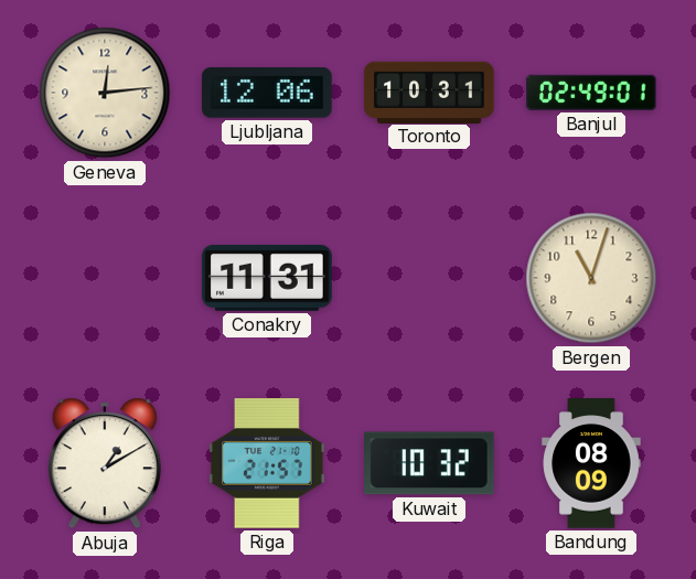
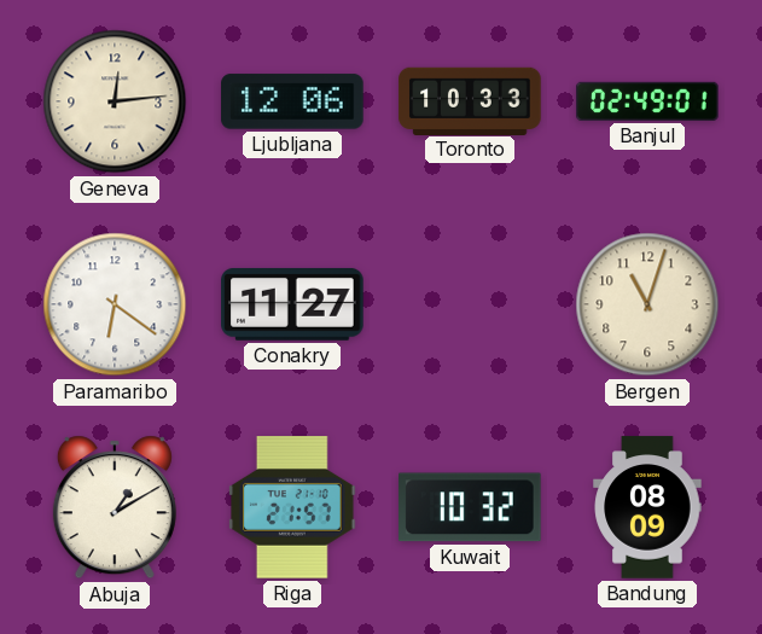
Toronto: 10:31 -> 10:33 (470, 100)
Paramaribo: none -> 6:21 (115, 304)
Conakry: 11:31 -> 11:27 (292, 304)
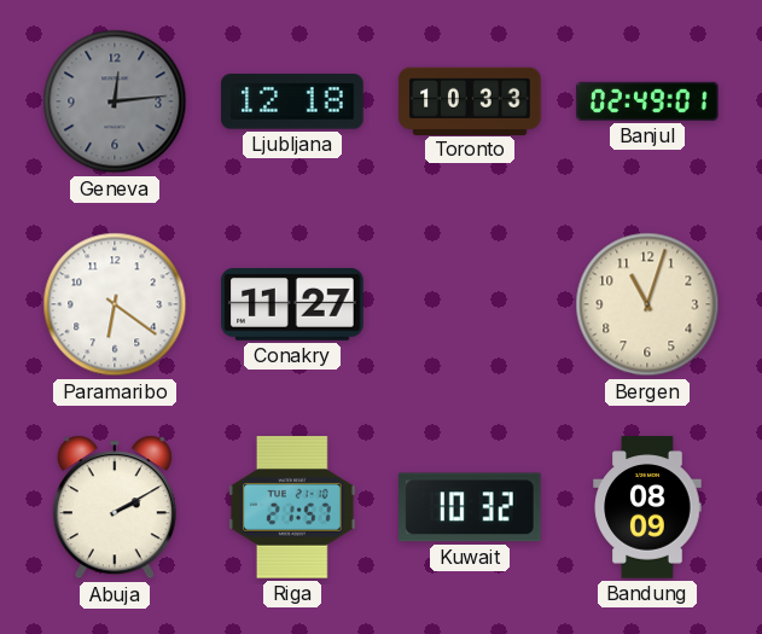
Geneva dial: cream -> grey (115, 101)
Ljubljana: 12:06 -> 12:18 (292, 101)
Abuja: 1:10 -> 2:10 (115, 507)
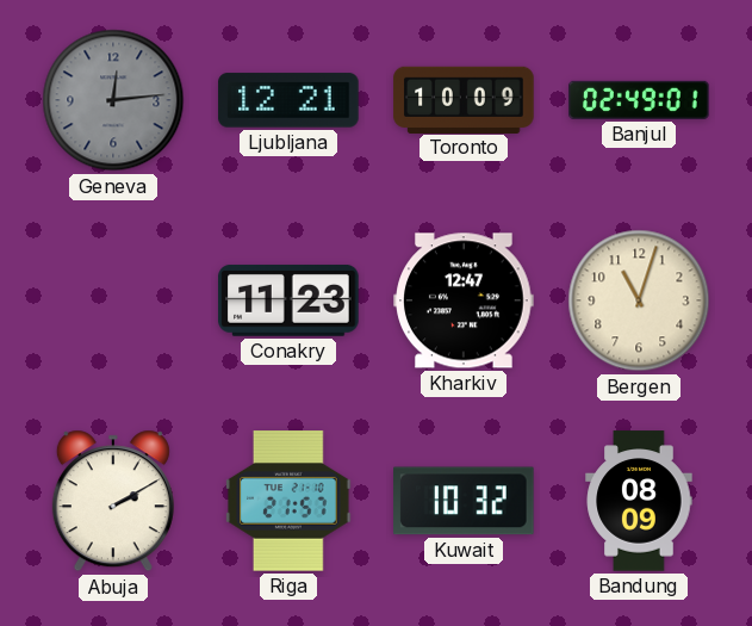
Ljubljana: 12:18 -> 12:21 (288, 100)
Toronto: 10:33 -> 10:09 (464, 99)
Paramaribo: 6:21 -> none (115, 304)
Conakry: 11:27 -> 11:23 (288, 300)
Kharkiv: none -> 12:47 (464, 300)
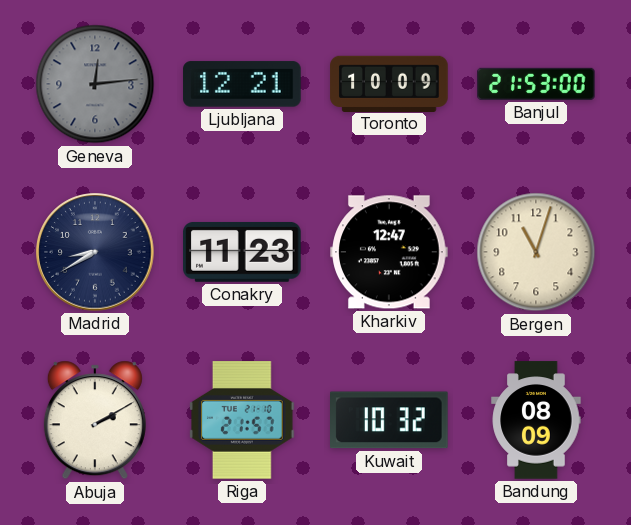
Banjul: 02:49 -> 21:53 (536, 84)
Madrid: none -> 8:40 (95, 252)
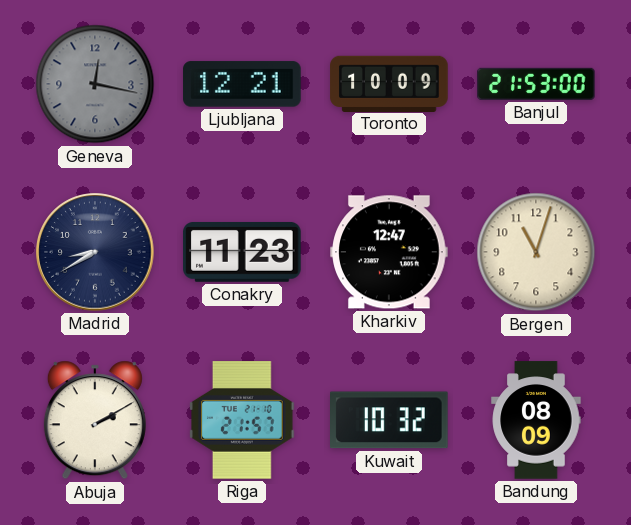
Geneva: 12:14 -> 12:17 (95, 84)
